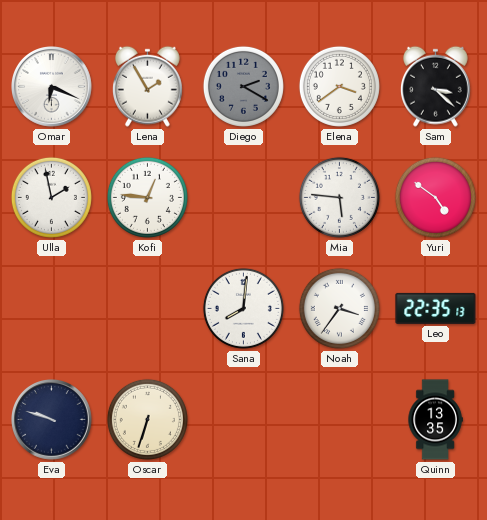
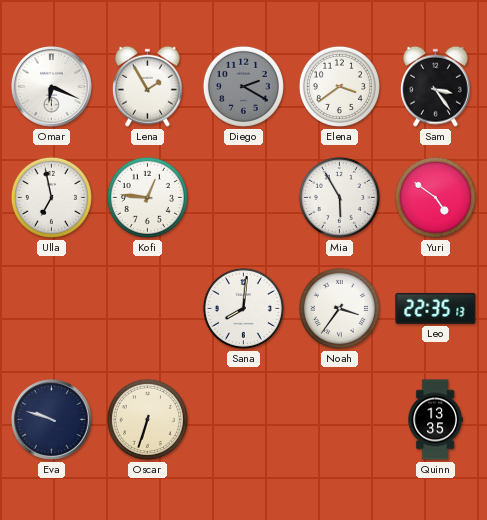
Sam: 3:22 -> 3:24 (435, 86)
Ulla: 1:58 -> 6:58 (51, 197)
Mia: 5:46 -> 5:55 (339, 197)
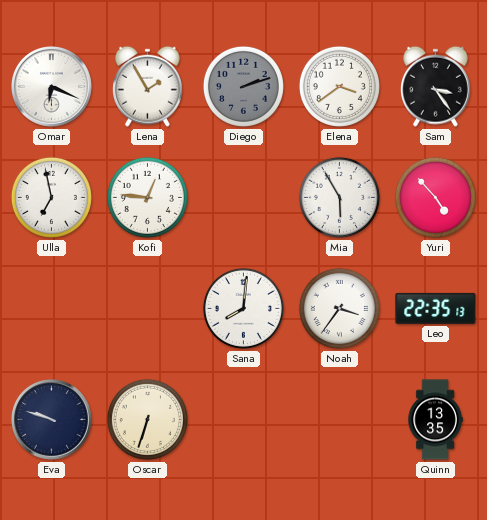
Diego: 2:20 -> 2:12 (243, 86)
Yuri: 4:51 -> 4:53 (435, 197)
